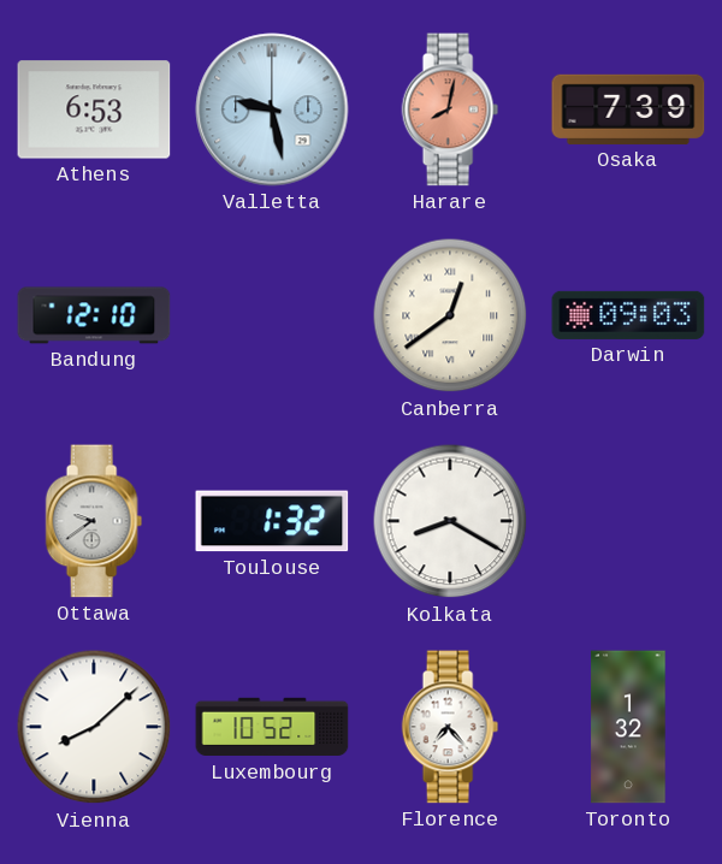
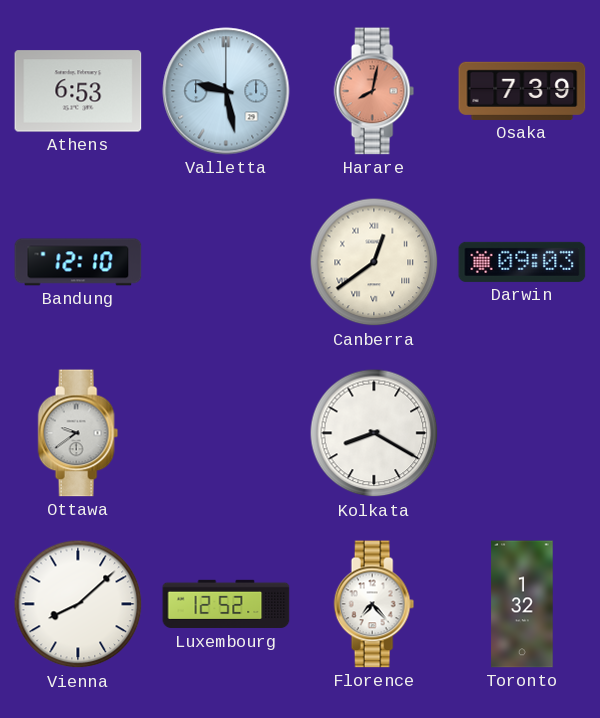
Toulouse: 1:32 -> none (272, 521)
Luxembourg: 10:52 -> 12:52 (226, 604)
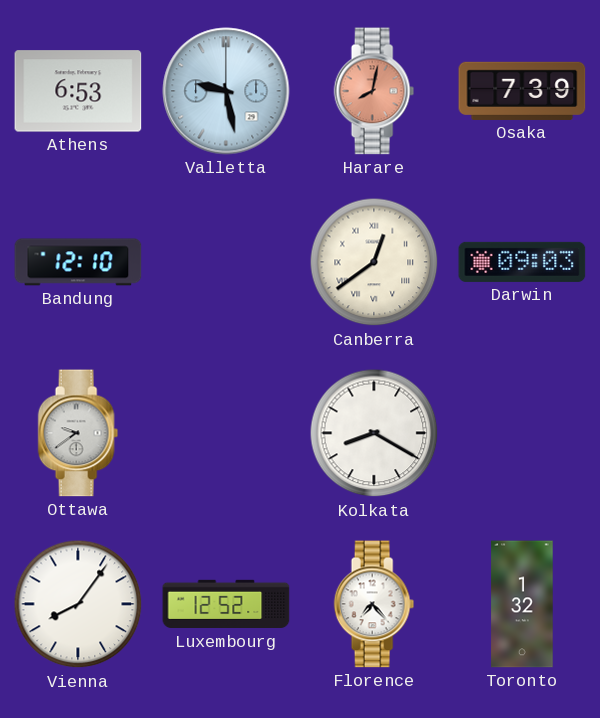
Vienna: 8:08 -> 8:06 (78, 604)
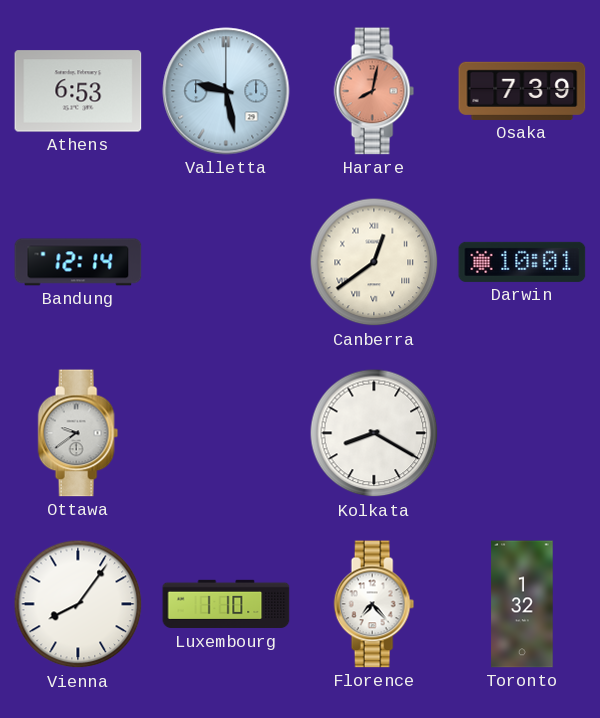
Bandung: 12:10 -> 12:14 (78, 262)
Darwin: 09:03 -> 10:01 (522, 262)
Luxembourg: 12:52 -> 1:10 (226, 604)
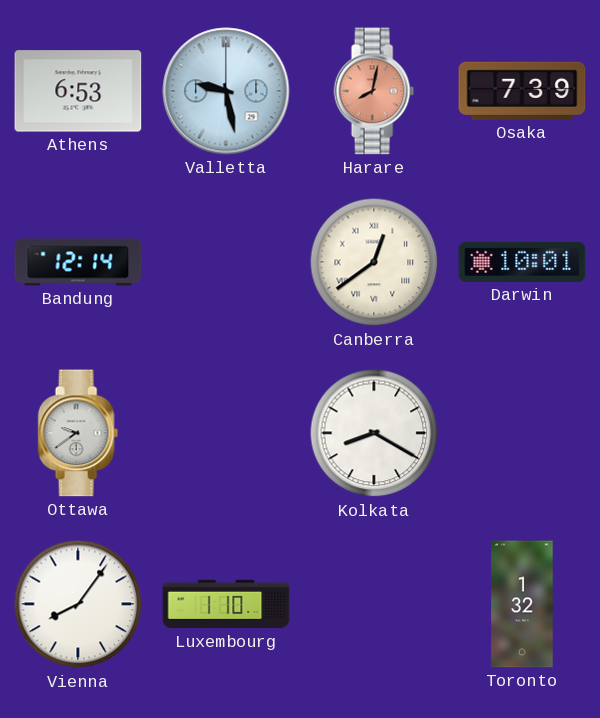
Florence: 7:23 -> none (374, 604)
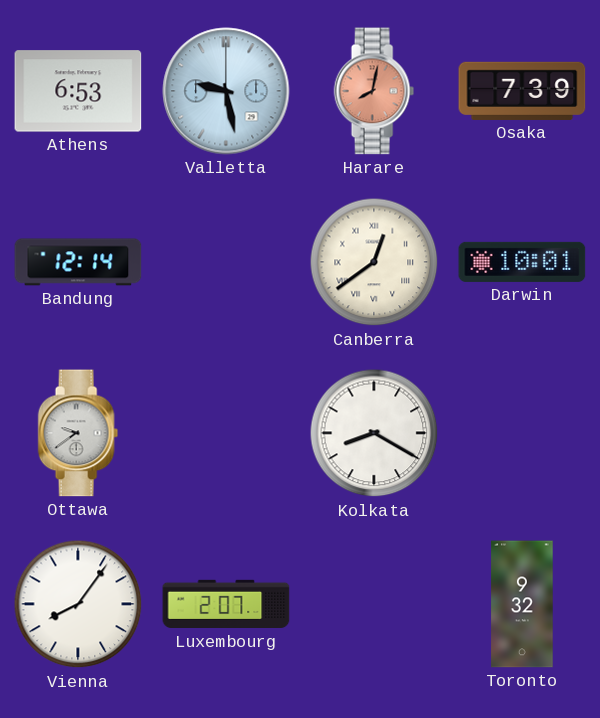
Luxembourg: 1:10 -> 2:07 (226, 604)
Toronto: 1:32 -> 9:32 (522, 604)
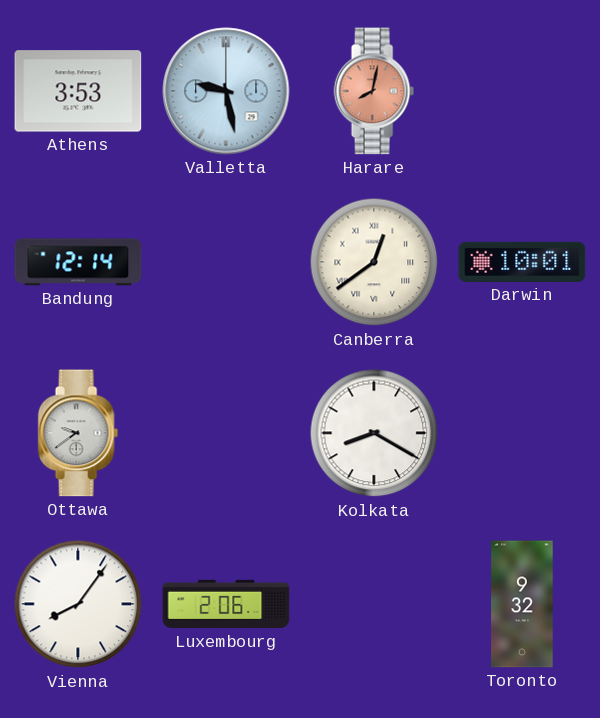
Athens: 6:53 -> 3:53 (78, 91)
Osaka: 7:39 -> none (522, 91)
Luxembourg: 2:07 -> 2:06 (226, 604)
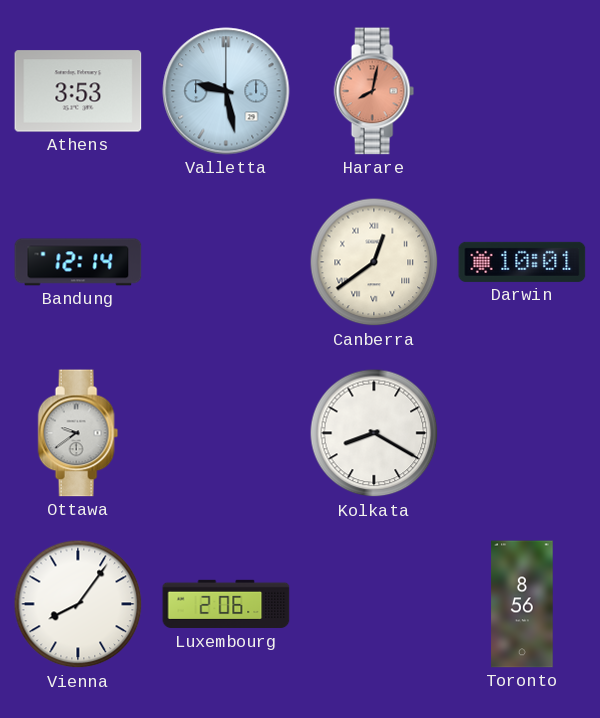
Toronto: 9:32 -> 8:56 (522, 604)
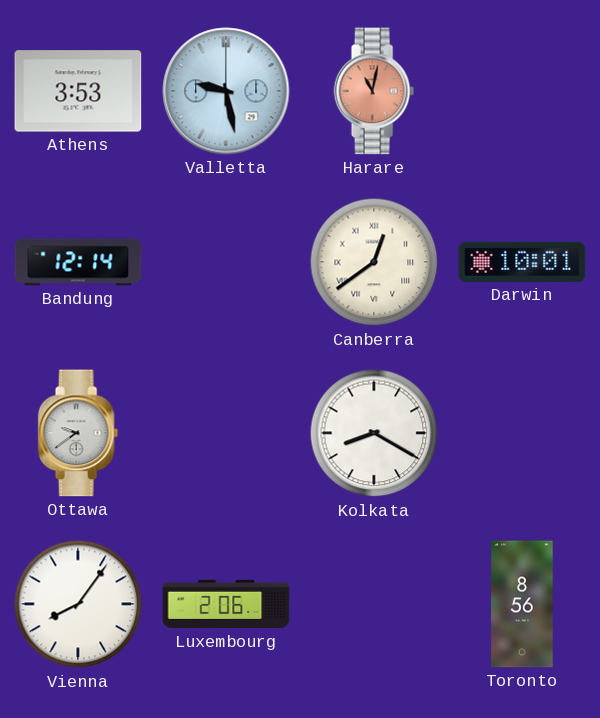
Harare: 8:02 -> 11:02 (374, 91)
